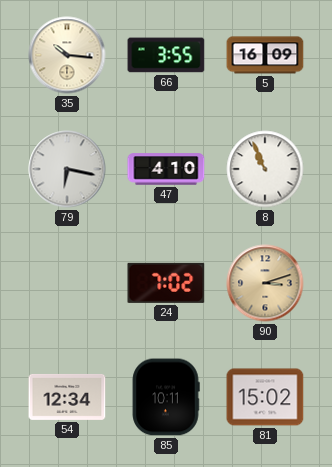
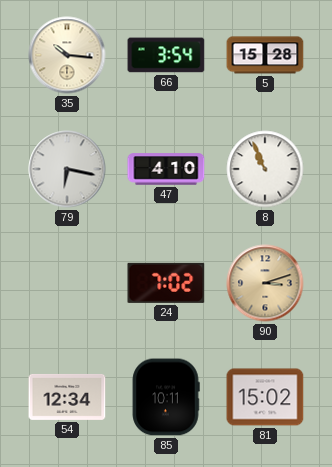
66: 3:55 -> 3:54 (166, 55)
5: 16:09 -> 15:28 (265, 55)
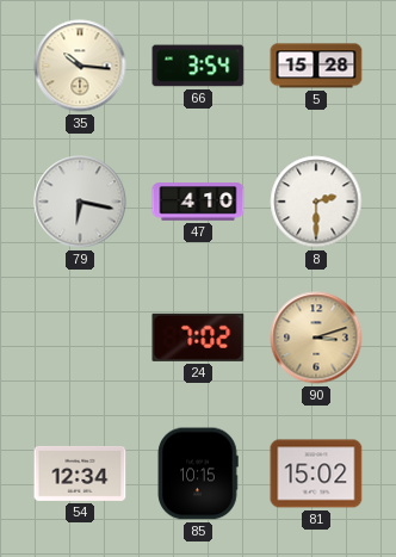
8: 10:56 -> 2:30 (316, 202)
85: 10:11 -> 10:15 (198, 474)
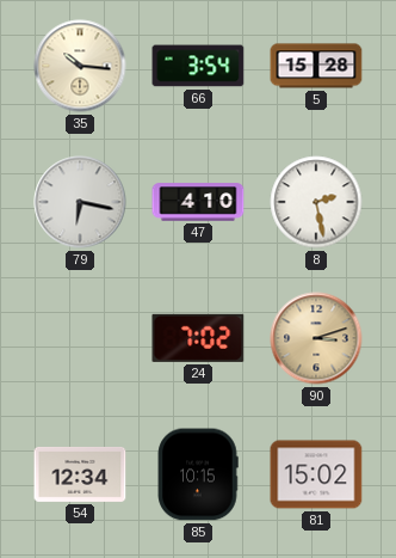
8: 2:30 -> 2:28 (316, 202)
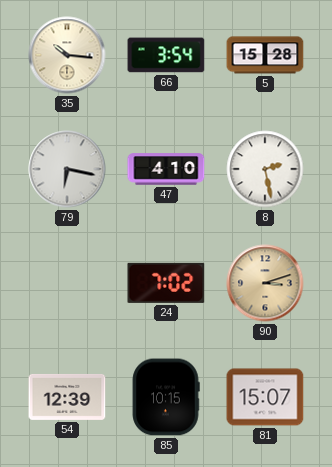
54: 12:34 -> 12:39 (67, 397)
81: 15:02 -> 15:07 (265, 397)
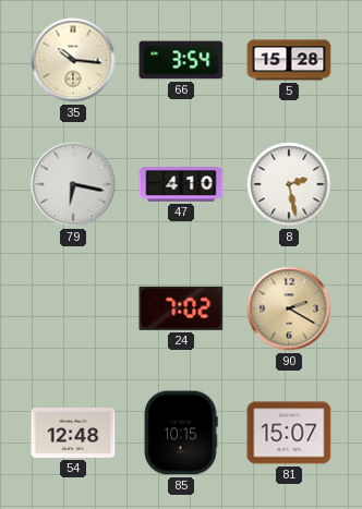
90: 3:12 -> 2:20 (289, 308)
54: 12:39 -> 12:48 (73, 433)
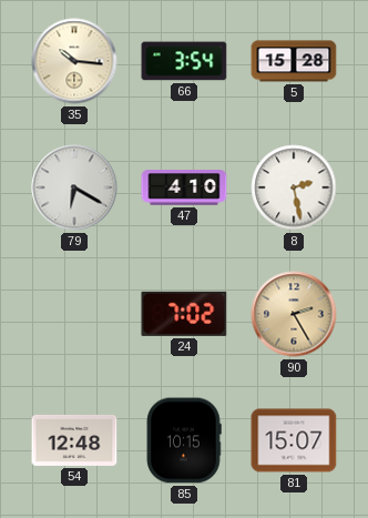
79: 6:17 -> 6:20 (74, 187)
90: 2:20 -> 2:25 (294, 314)
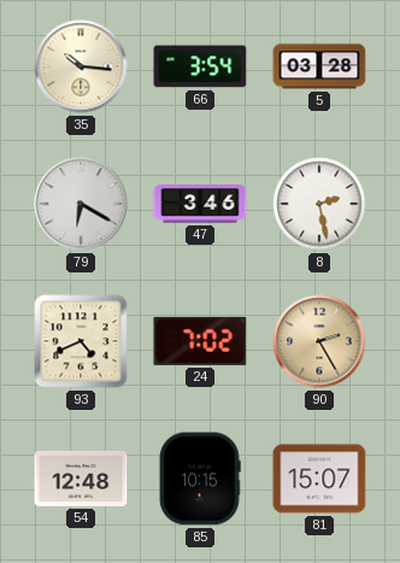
5: 15:28 -> 03:28 (319, 66)
47: 4:10 -> 3:46 (200, 204)
93: none -> 4:41 (81, 341)
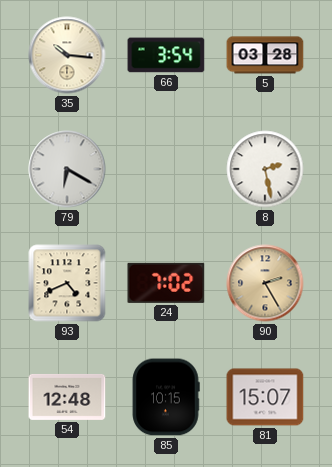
47: 3:46 -> none (200, 204)
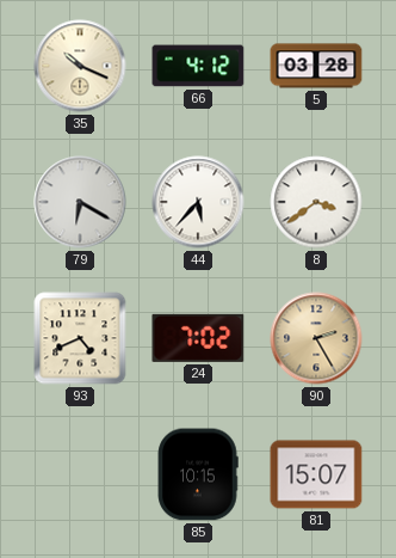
35: 10:16 -> 10:19 (80, 66)
66: 3:54 -> 4:12 (198, 66)
44: none -> 5:37 (198, 202)
8: 2:28 -> 3:39 (316, 202)
54: 12:48 -> none (67, 397)
